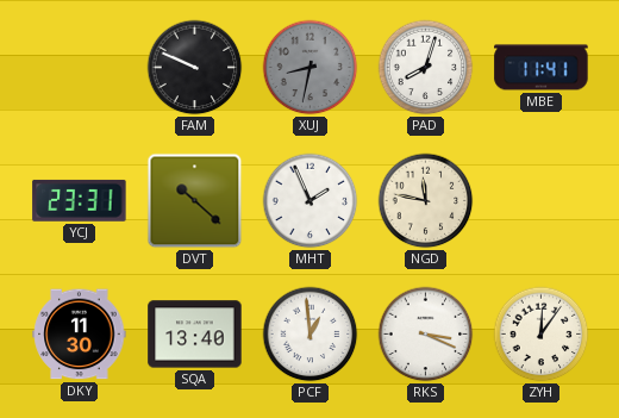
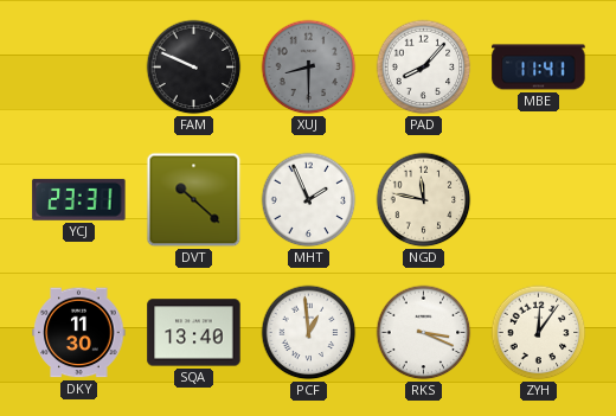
XUJ: 8:32 -> 8:30 (309, 68)
PAD: 8:03 -> 8:07 (424, 68)
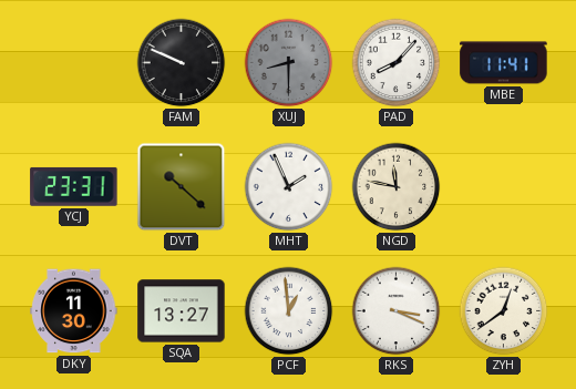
SQA: 13:40 -> 13:27 (182, 311)
ZYH: 12:06 -> 12:39 (504, 311)
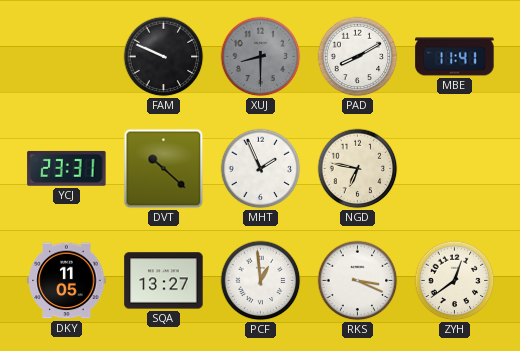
PAD: 8:07 -> 8:10 (358, 57)
NGD: 11:47 -> 6:47 (358, 169)
DKY: 11:30 -> 11:05 (67, 281)
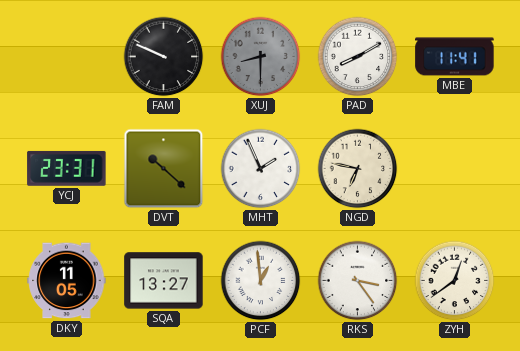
RKS: 3:19 -> 3:24 (358, 281)
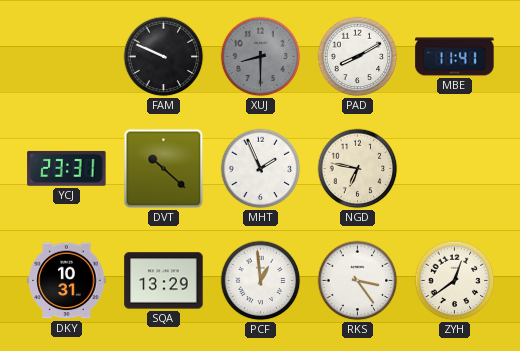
DKY: 11:05 -> 10:31 (67, 281)
SQA: 13:27 -> 13:29 (164, 281)
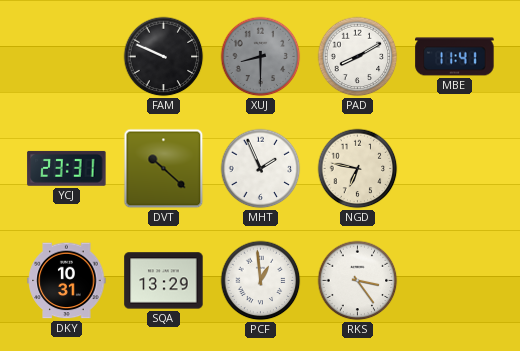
ZYH: 12:39 -> none (455, 281)
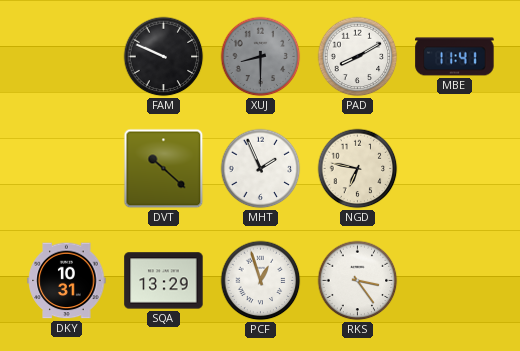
YCJ: 23:31 -> none (67, 168)
PCF: 12:59 -> 12:57 (261, 281)
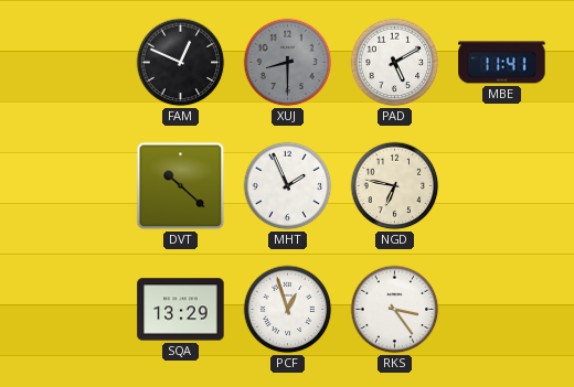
FAM: 9:49 -> 12:49 (181, 63)
PAD: 8:10 -> 5:10 (395, 63)
DKY: 10:31 -> none (67, 281)
